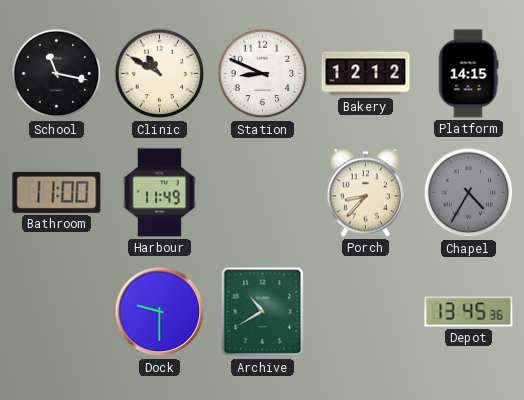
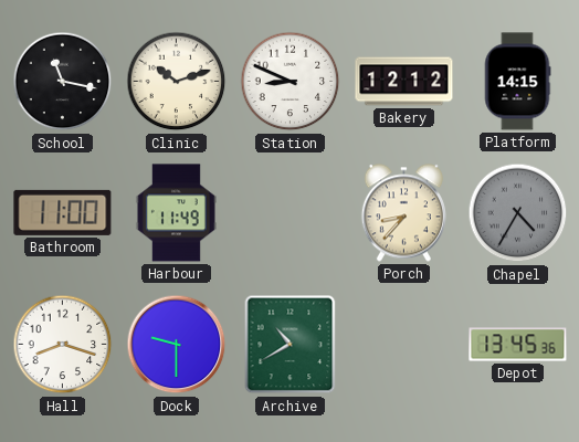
Clinic: 10:50 -> 10:12 (177, 82)
Hall: none -> 8:18 (63, 345)
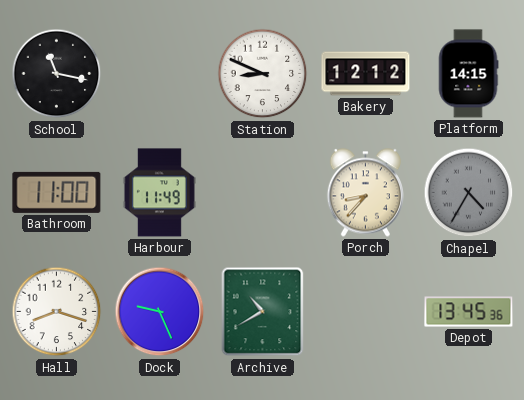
Clinic: 10:12 -> none (177, 82)
Dock: 9:30 -> 9:26 (160, 312)
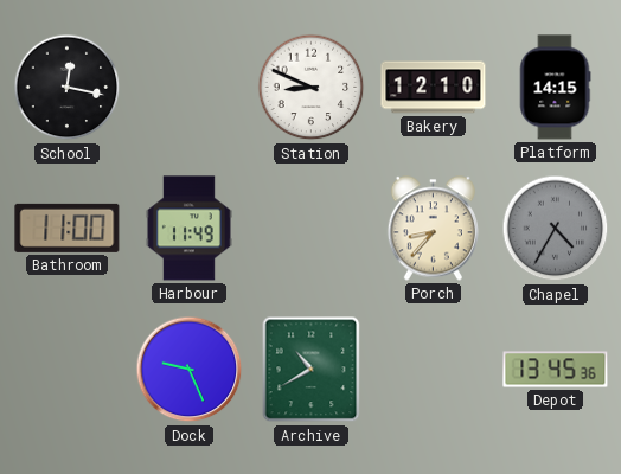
School: 11:17 -> 12:17 (68, 88)
Bakery: 12:12 -> 12:10 (434, 88)
Hall: 8:18 -> none (57, 312)
